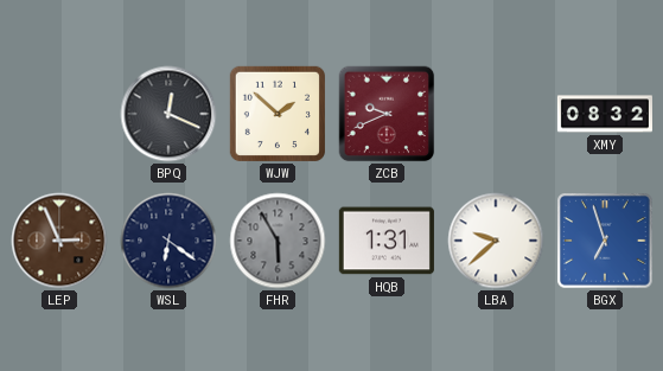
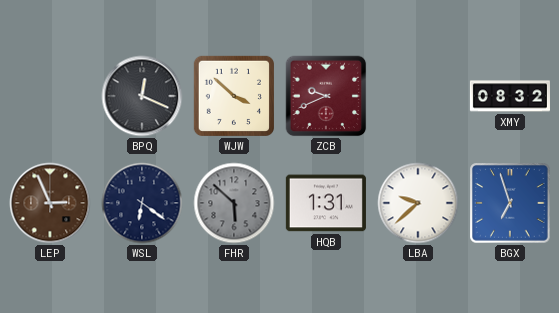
WJW: 1:52 -> 3:52 (234, 96)
FHR: 5:55 -> 5:52 (234, 203)
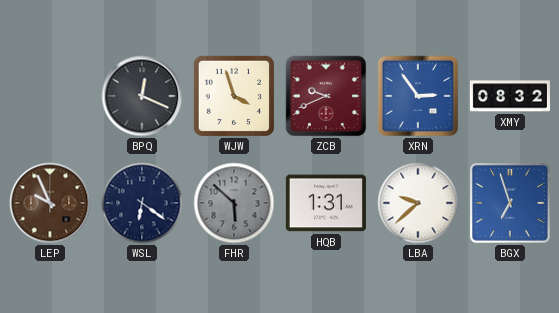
WJW: 3:52 -> 3:57 (234, 96)
XRN: none -> 2:54 (418, 96)
LEP: 2:56 -> 9:56 (50, 203)
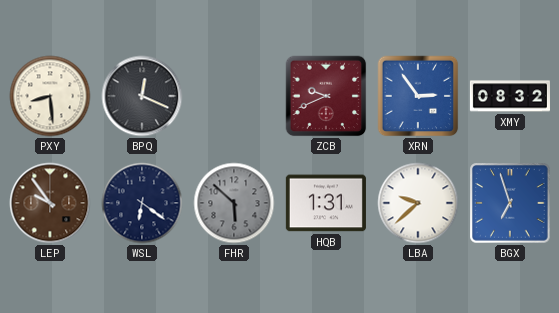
PXY: none -> 8:29 (50, 96)
WJW: 3:57 -> none (234, 96)
LEP: 9:56 -> 9:54 (50, 203)
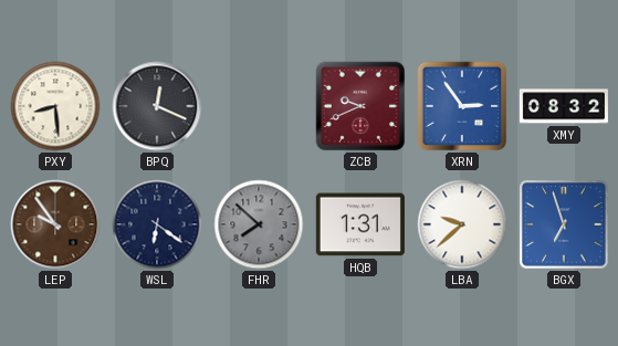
FHR: 5:52 -> 7:52 (259, 224)
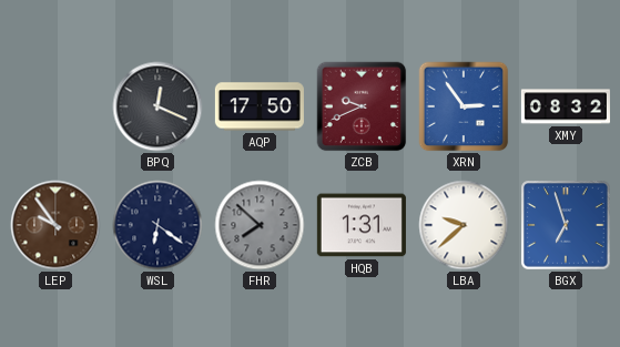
PXY: 8:29 -> none (55, 106)
AQP: none -> 17:50 (260, 106)
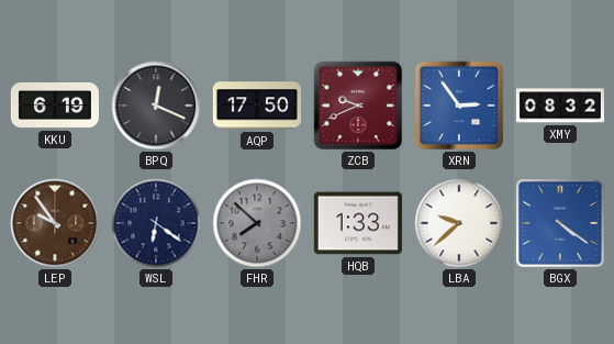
KKU: none -> 6:19 (55, 107)
HQB: 1:31 -> 1:33 (358, 223)
BGX: 6:57 -> 4:21 (560, 223)
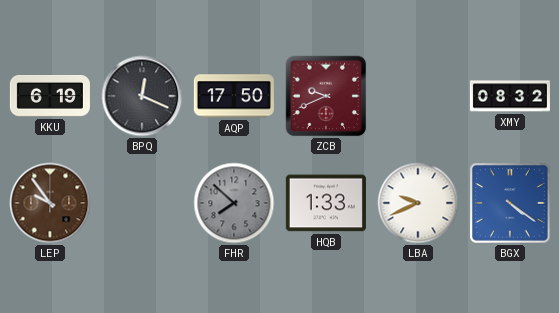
XRN: 2:54 -> none (459, 106)
WSL: 6:21 -> none (156, 223)
LBA: 9:38 -> 9:41 (418, 203)
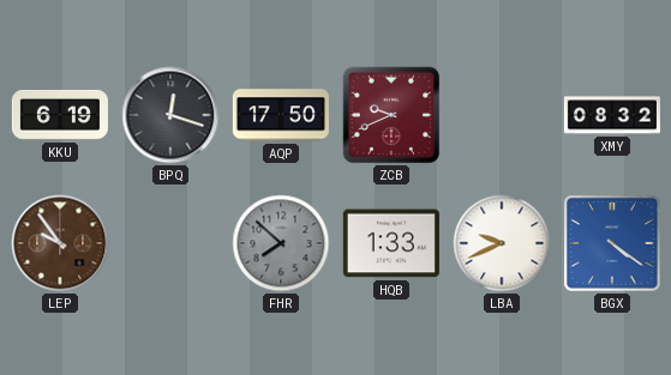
BPQ: 12:19 -> 12:18 (170, 115)
